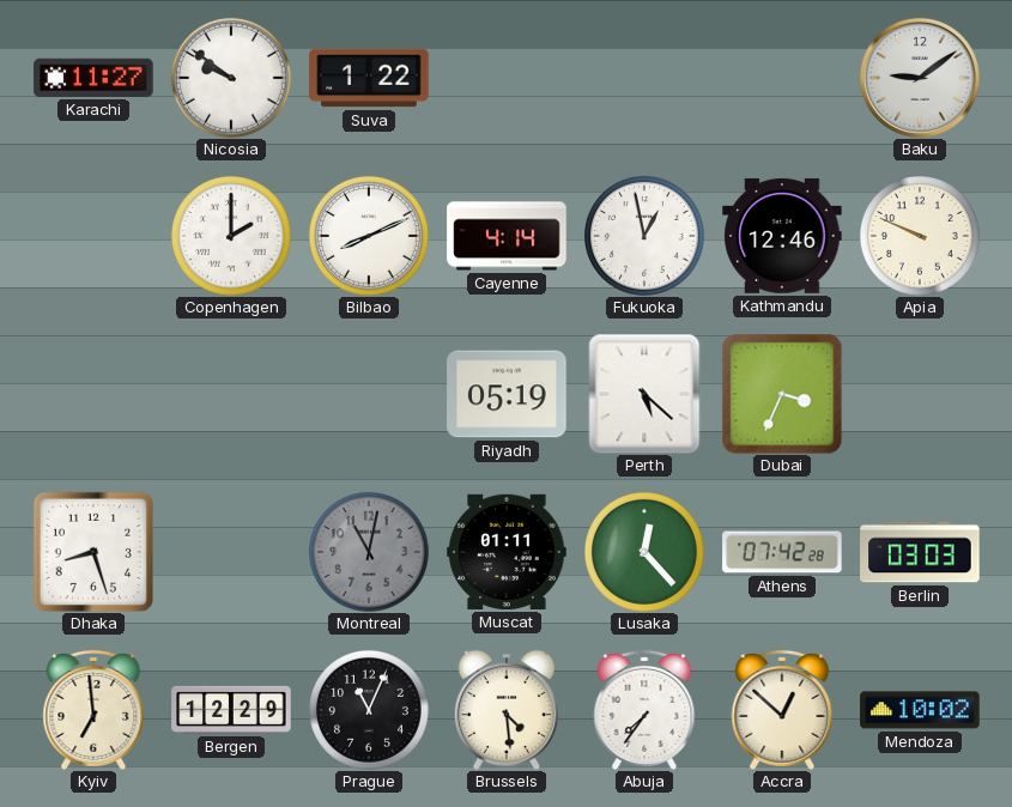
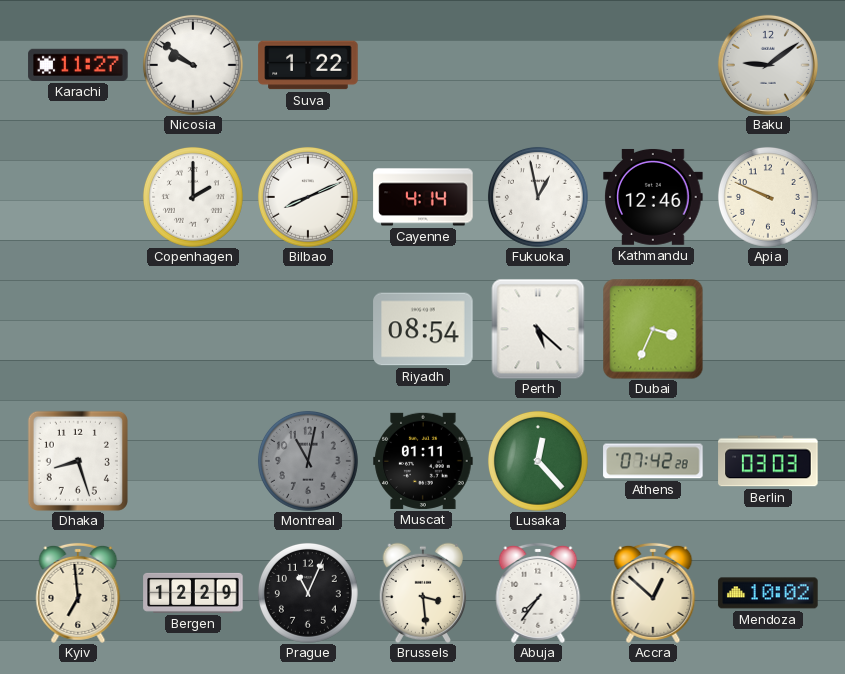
Riyadh: 05:19 -> 08:54 (423, 329)
Brussels: 4:29 -> 3:29 (423, 593)
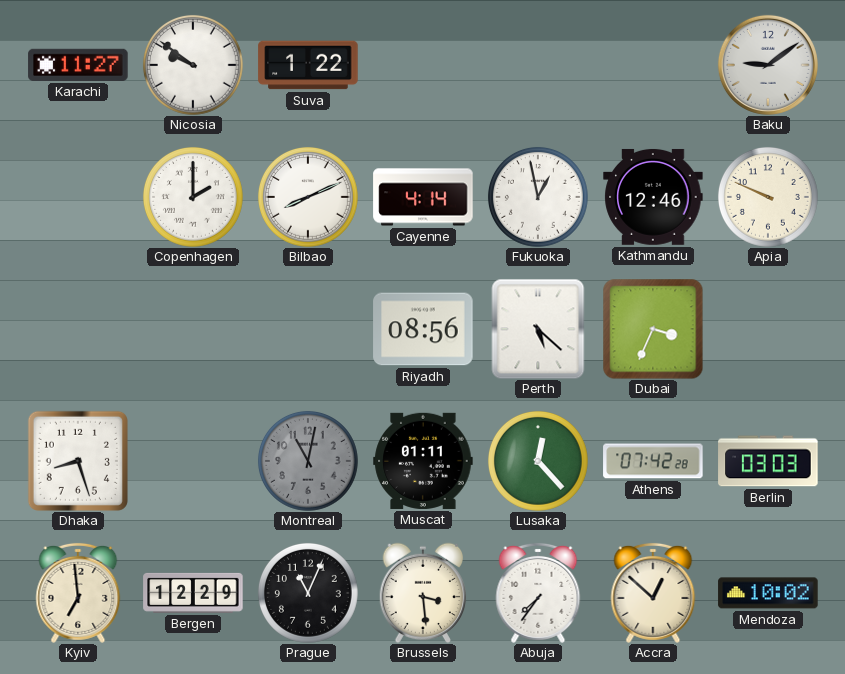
Riyadh: 08:54 -> 08:56 (423, 329)
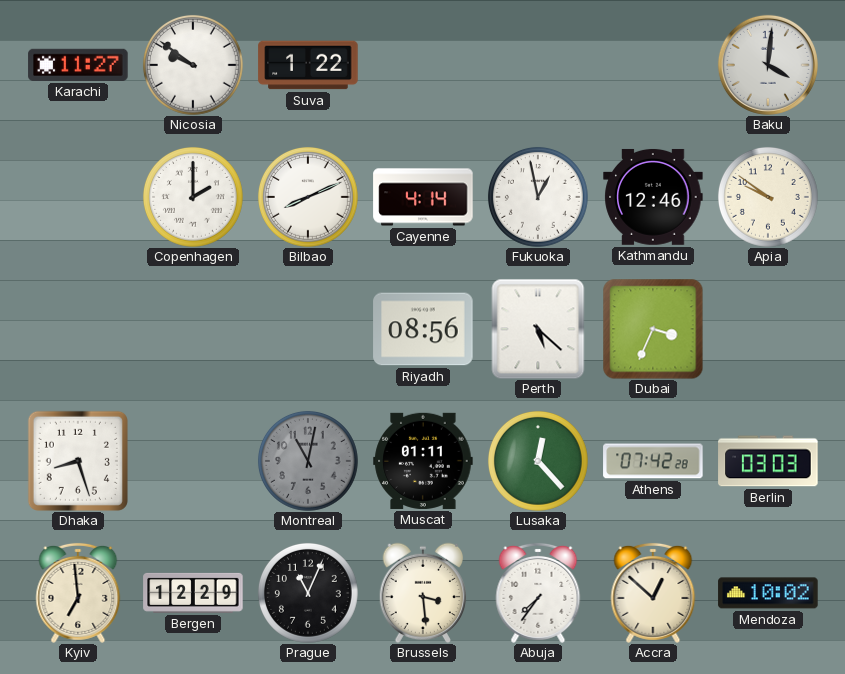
Baku: 9:09 -> 4:01 (768, 65)
Apia: 9:49 -> 9:51 (768, 197)
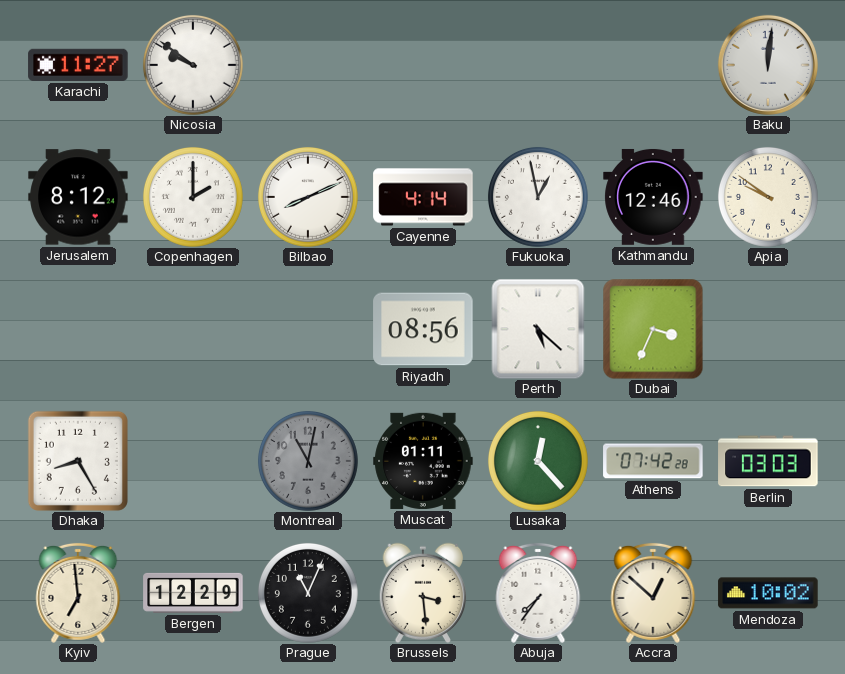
Suva: 1:22 -> none (308, 65)
Baku: 4:01 -> 12:01 (768, 65)
Jerusalem: none -> 8:12 (78, 197)
Dhaka: 8:27 -> 8:25 (78, 461)
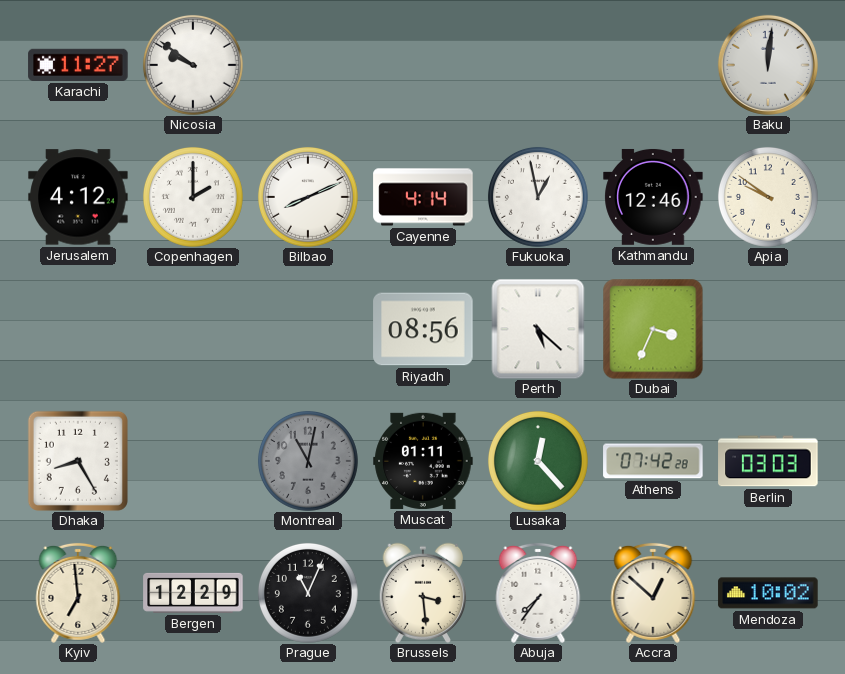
Jerusalem: 8:12 -> 4:12 (78, 197)
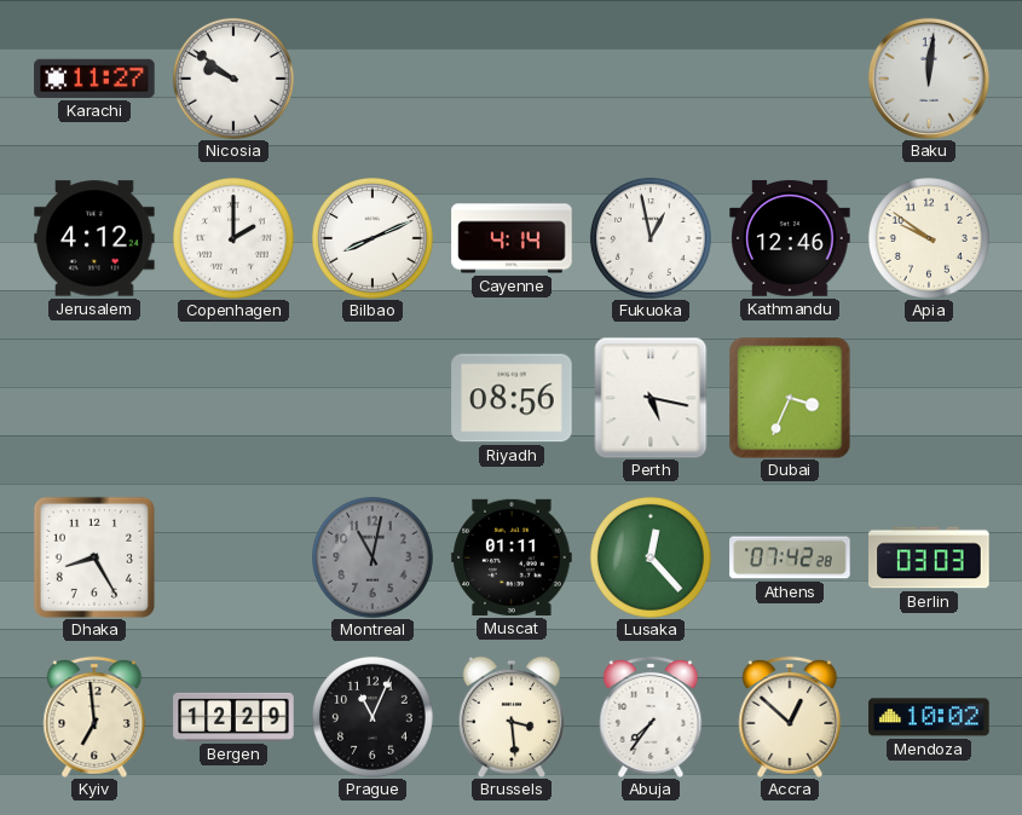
Perth: 5:22 -> 5:17 (651, 398)
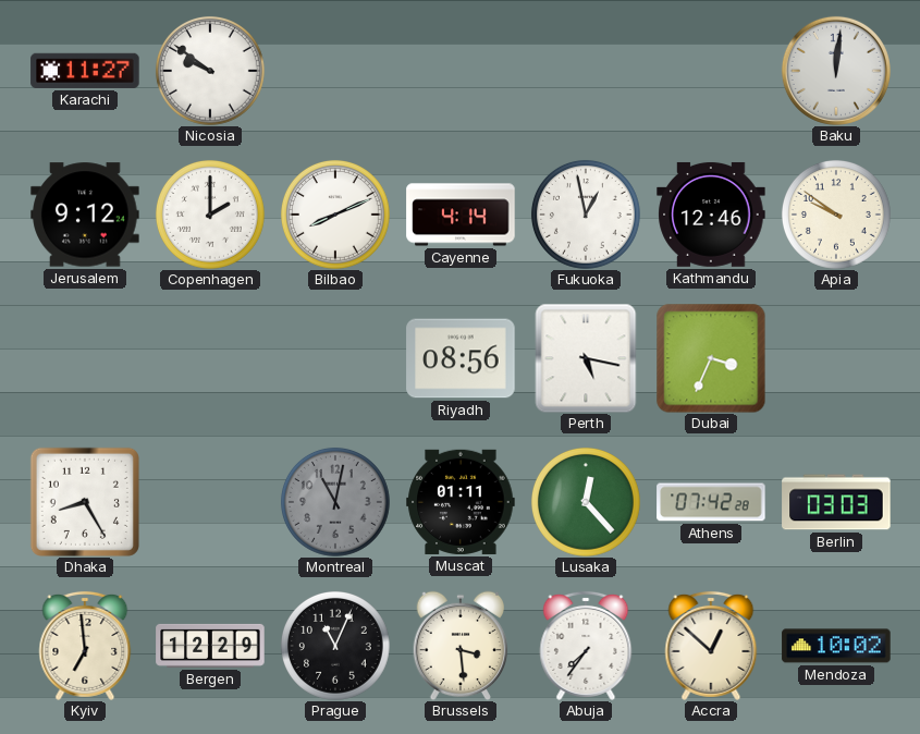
Jerusalem: 4:12 -> 9:12 (85, 215)
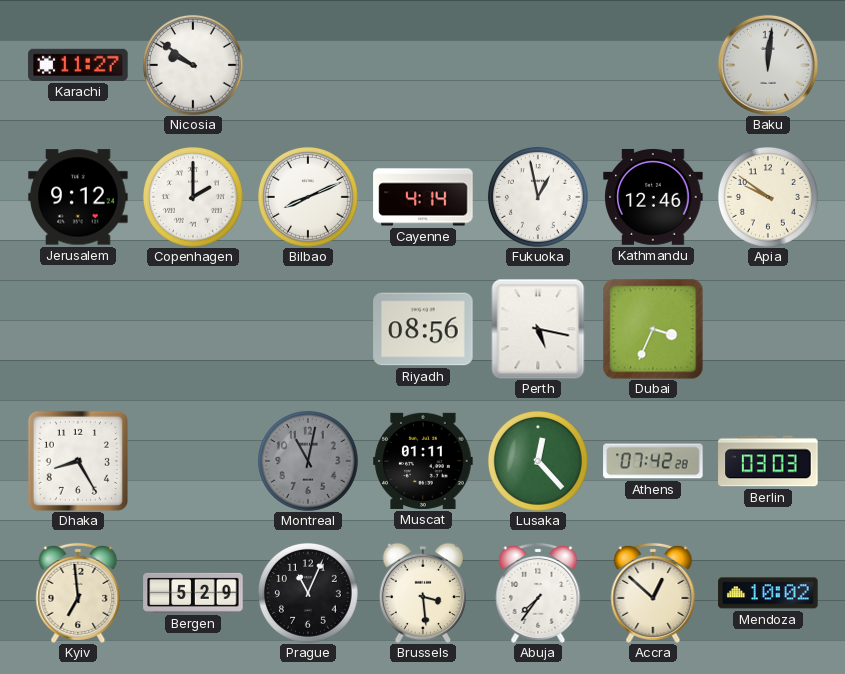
Bergen: 12:29 -> 5:29 (193, 593)
